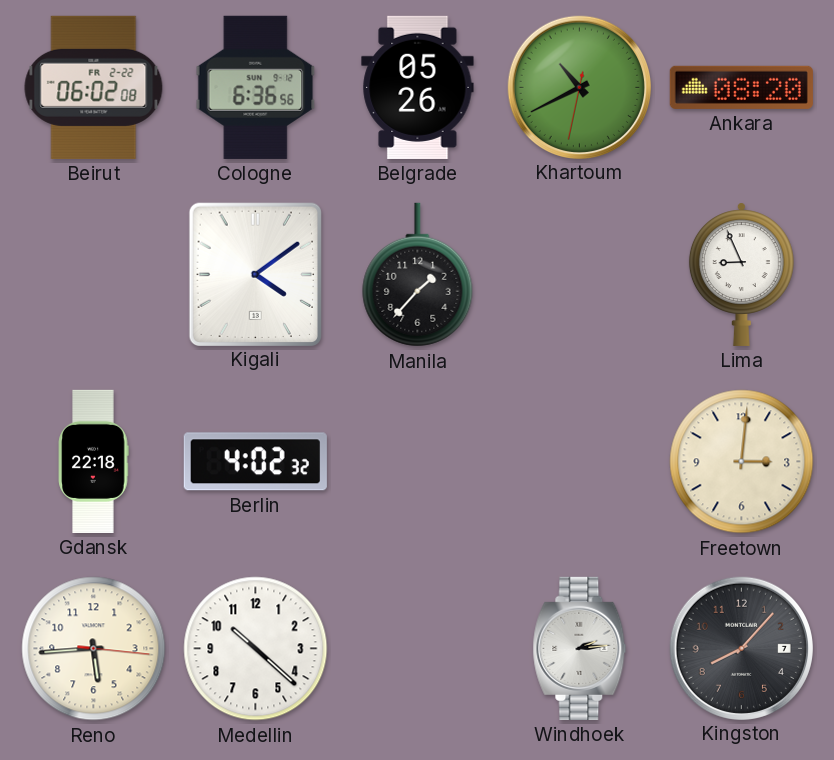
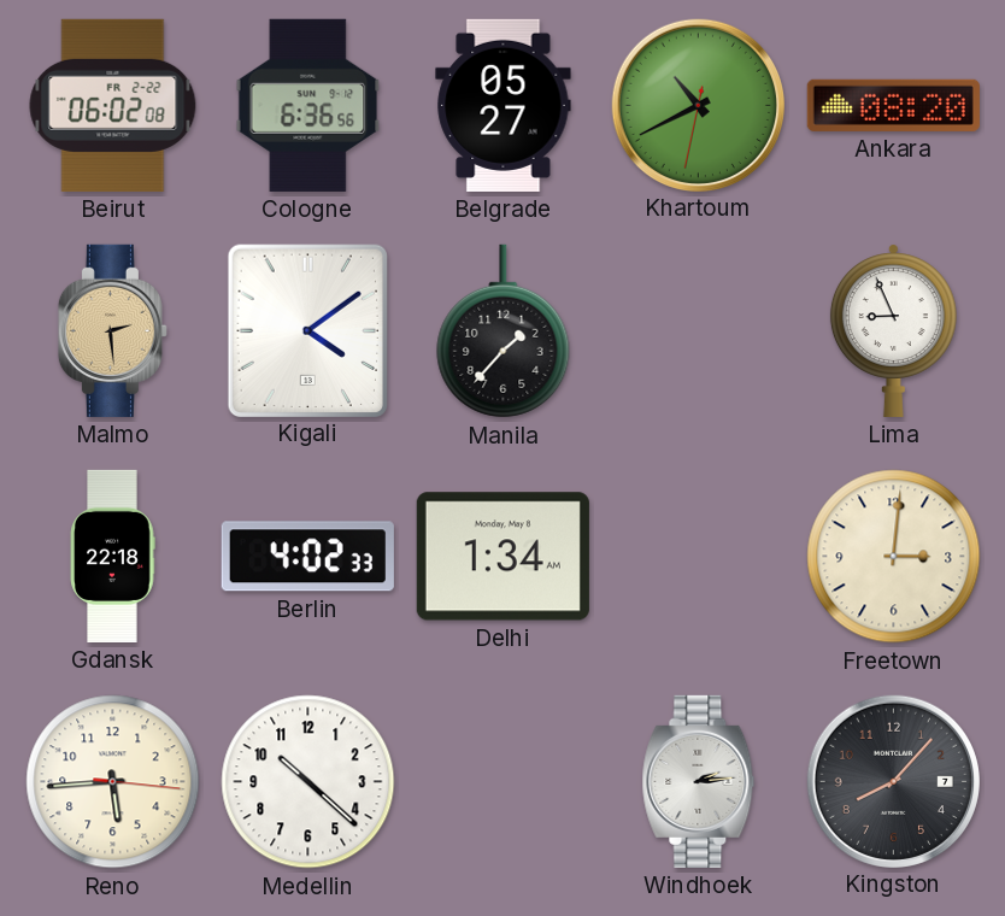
Belgrade: 05:26 -> 05:27 (504, 105)
Malmo: none -> 2:29 (112, 330)
Berlin: 4:02:32 -> 4:02:33 (307, 557)
Delhi: none -> 1:34 (502, 557)
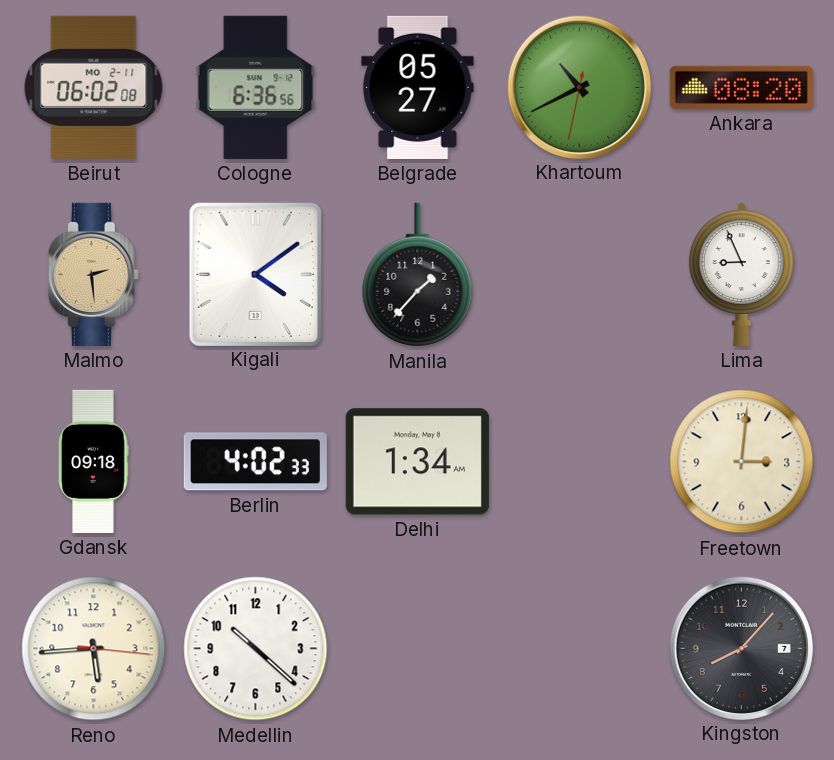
Beirut date: FR 2-22 -> MO 2-11 (94, 87)
Gdansk: 22:18 -> 09:18 (93, 461)
Windhoek: 2:14 -> none (699, 781)
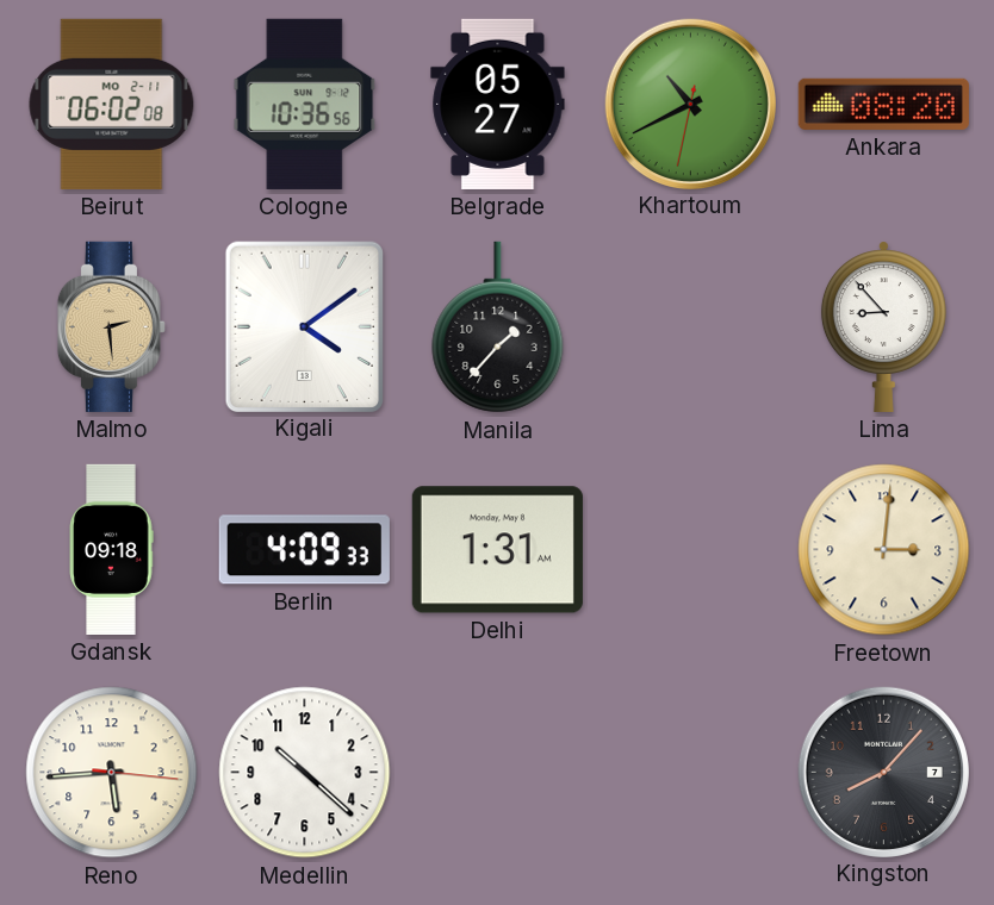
Cologne: 6:36 -> 10:36 (305, 104)
Lima: 8:56 -> 8:53 (883, 326)
Berlin: 4:02 -> 4:09 (304, 550)
Delhi: 1:34 -> 1:31 (497, 550)
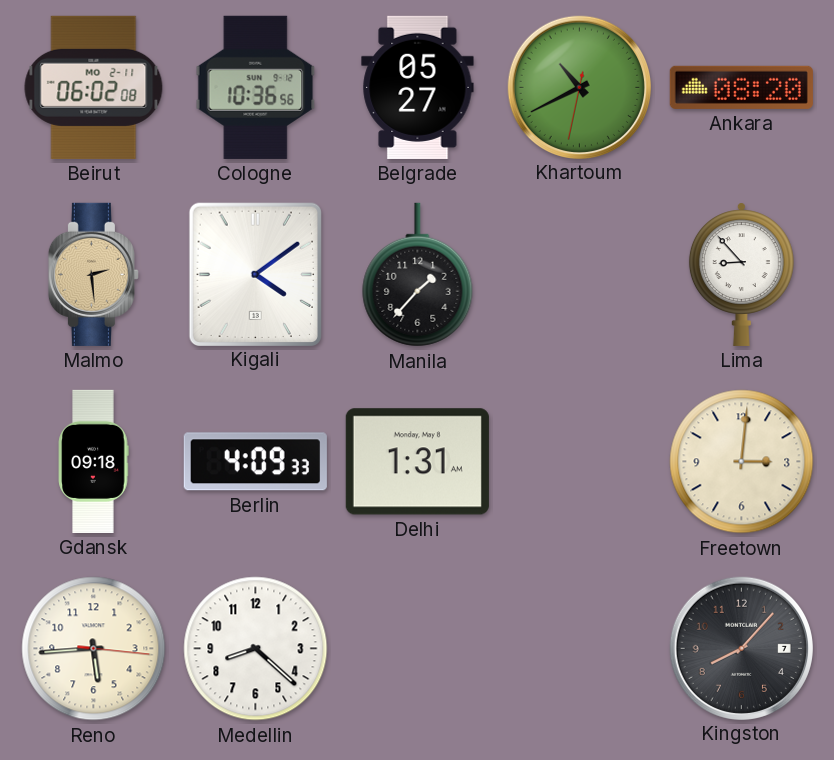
Medellin: 10:22 -> 8:22 (256, 649)
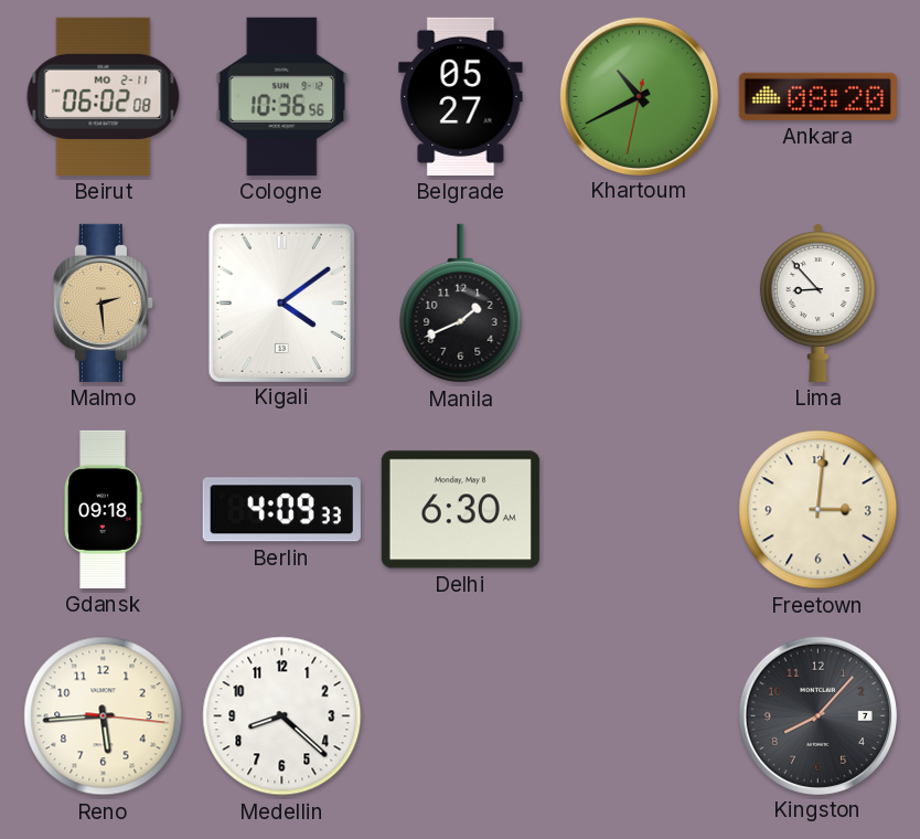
Manila: 1:37 -> 1:41 (461, 304)
Delhi: 1:31 -> 6:30 (460, 510)
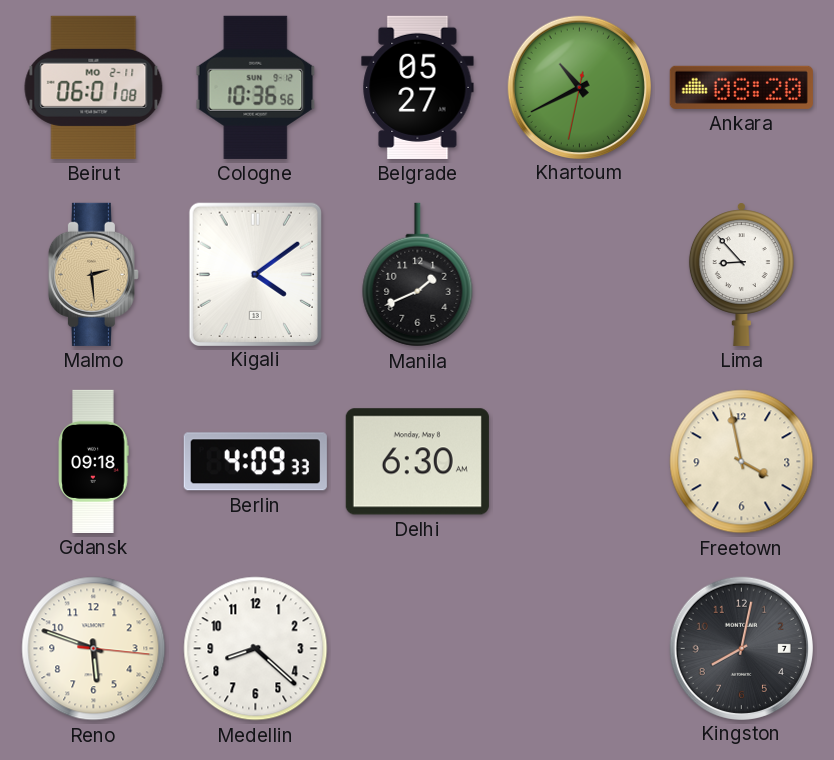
Beirut: 06:02 -> 06:01 (94, 87)
Freetown: 3:01 -> 3:58 (742, 462)
Reno: 5:44 -> 5:48 (94, 649)
Kingston: 8:07 -> 8:02 (741, 648)
